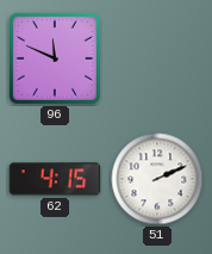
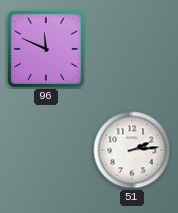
62: 4:15 -> none (55, 179)
51: 2:11 -> 2:14 (132, 150)
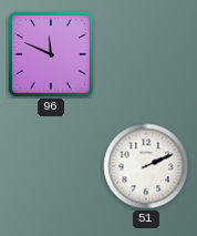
51: 2:14 -> 2:11 (146, 166)
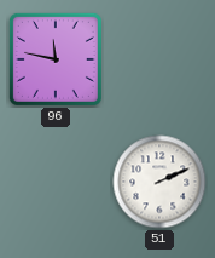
96: 11:49 -> 11:47 (56, 59)
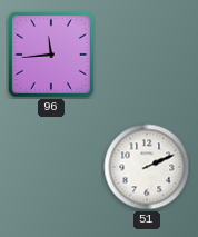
96: 11:47 -> 11:44 (51, 55)
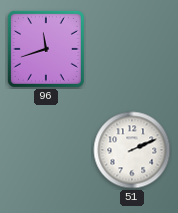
96: 11:44 -> 11:42 (46, 49)
